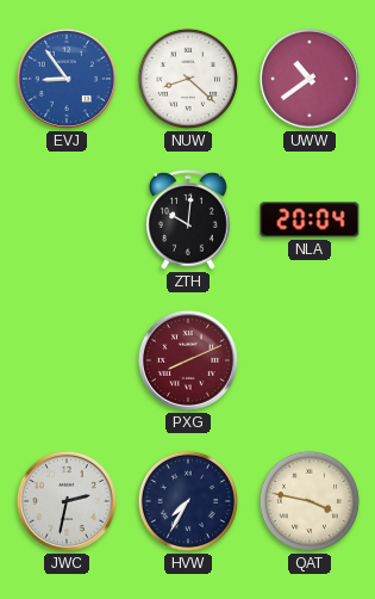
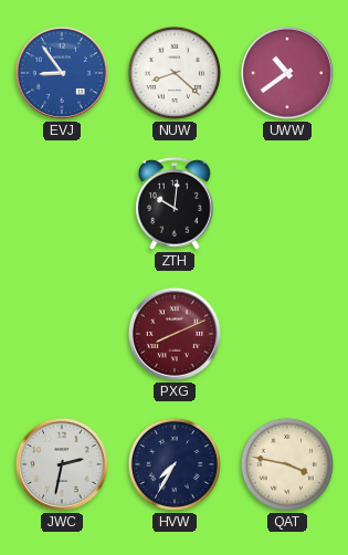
NLA: 20:04 -> none (310, 220)
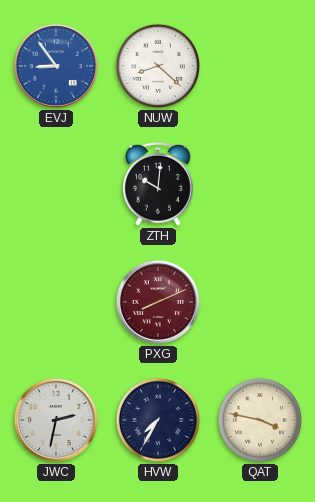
UWW: 10:39 -> none (287, 73)
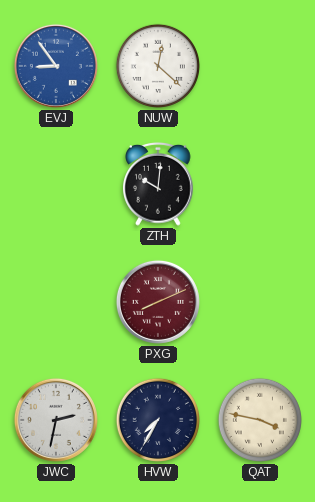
NUW: 8:22 -> 12:22 (158, 66)
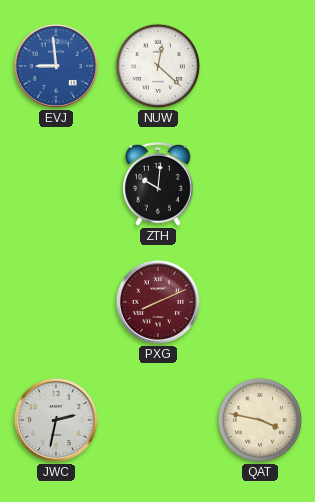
EVJ: 8:54 -> 8:59 (56, 66)
HVW: 7:35 -> none (158, 420)
